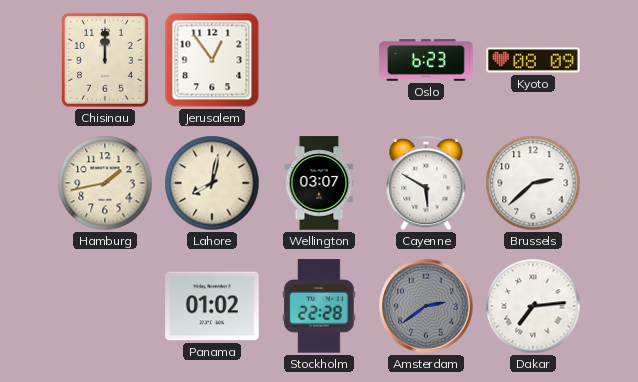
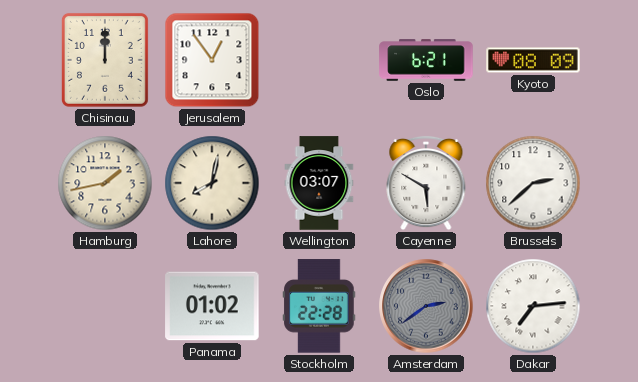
Oslo: 6:23 -> 6:21 (426, 60)
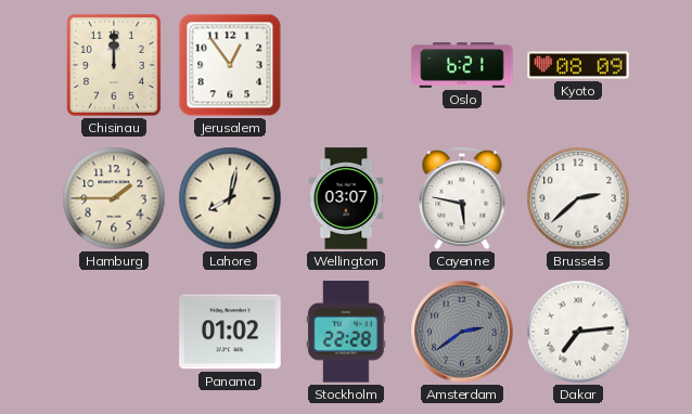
Hamburg: 1:43 -> 1:45 (114, 198)
Cayenne: 5:50 -> 5:47 (462, 198)
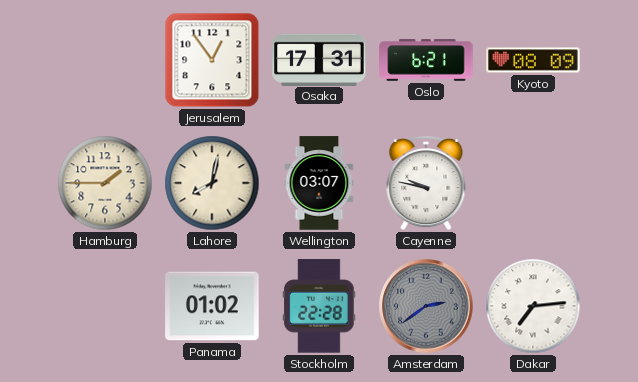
Chisinau: 12:00 -> none (114, 65)
Osaka: none -> 17:31 (319, 59)
Cayenne: 5:47 -> 9:47 (426, 183)
Brussels: 2:38 -> none (578, 198)
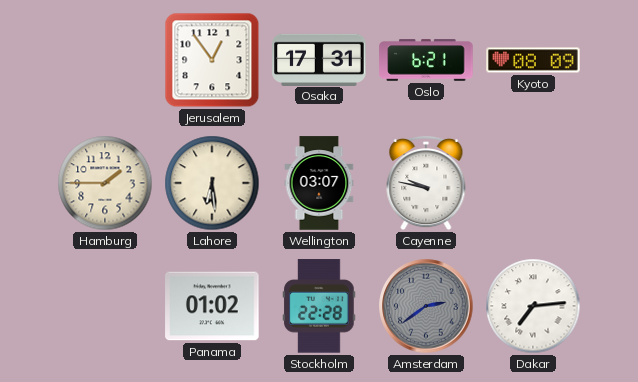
Lahore: 8:02 -> 6:29 (212, 183)
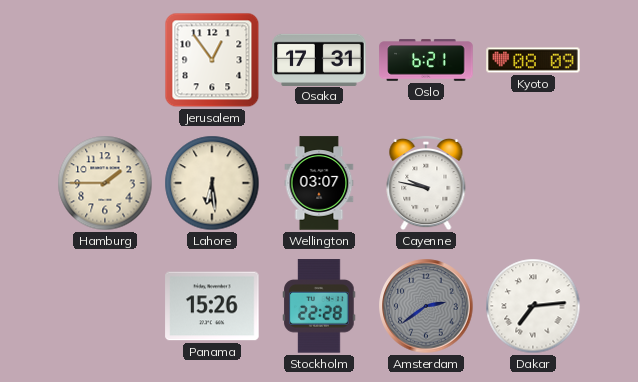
Panama: 01:02 -> 15:26 (212, 306)
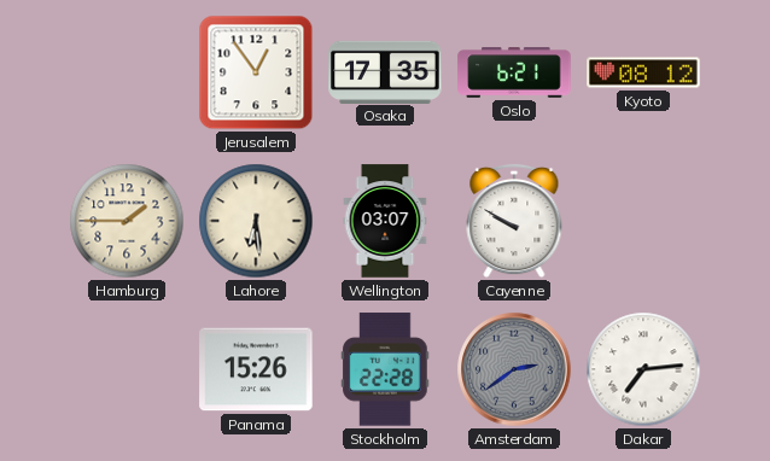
Osaka: 17:31 -> 17:35 (385, 71)
Kyoto: 08:09 -> 08:12 (643, 72)
Cayenne: 9:47 -> 9:50 (514, 221)
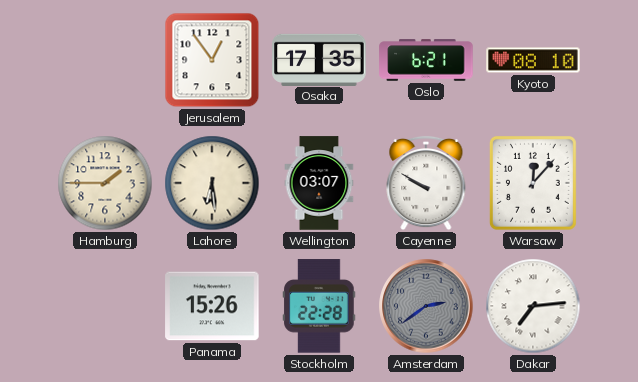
Kyoto: 08:12 -> 08:10 (533, 60)
Warsaw: none -> 12:07 (533, 183)
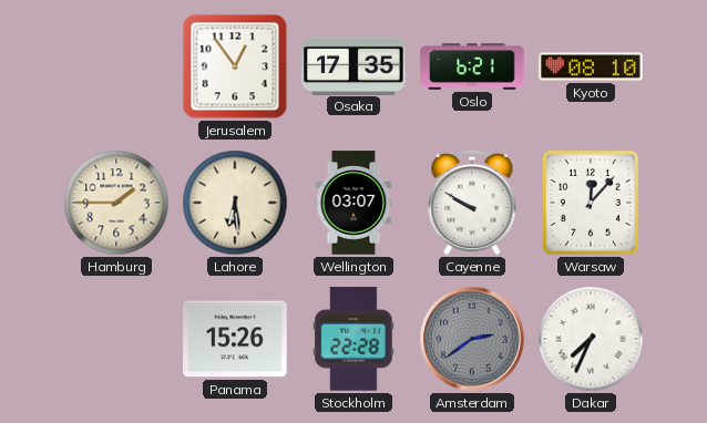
Dakar: 7:14 -> 7:34 (591, 339)
